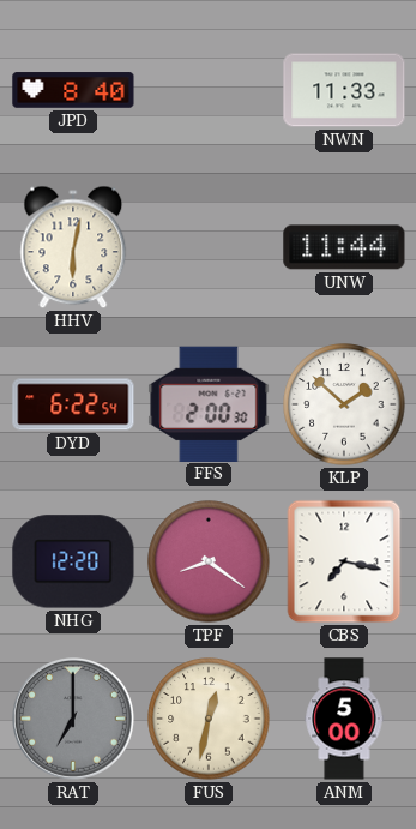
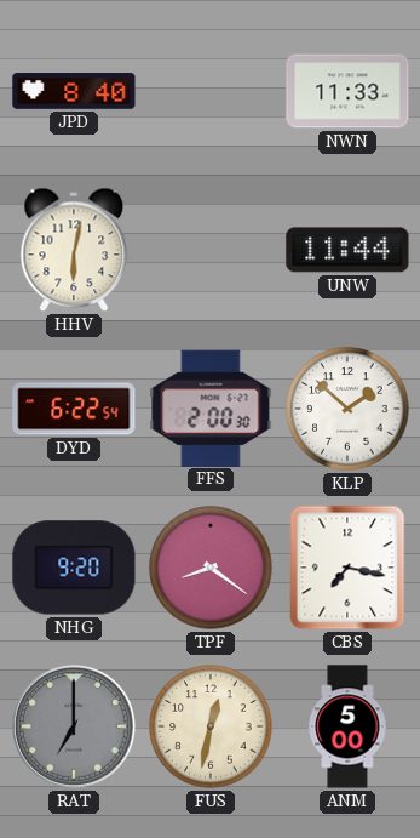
NHG: 12:20 -> 9:20 (74, 568)
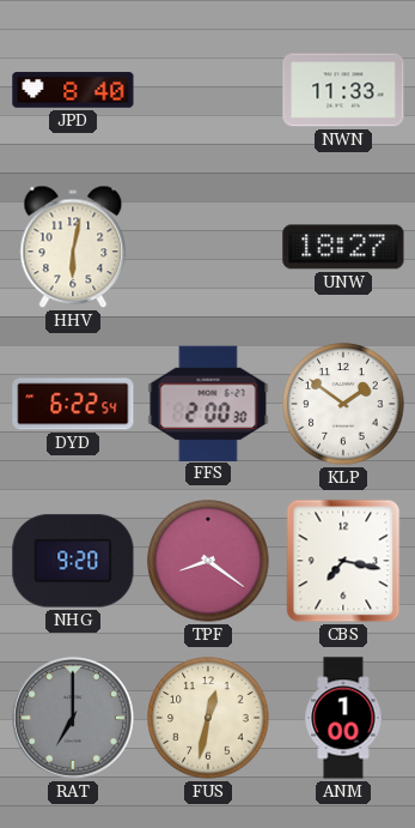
UNW: 11:44 -> 18:27 (343, 247)
KLP: 1:52 -> 1:51 (343, 404)
ANM: 5:00 -> 1:00 (343, 718)
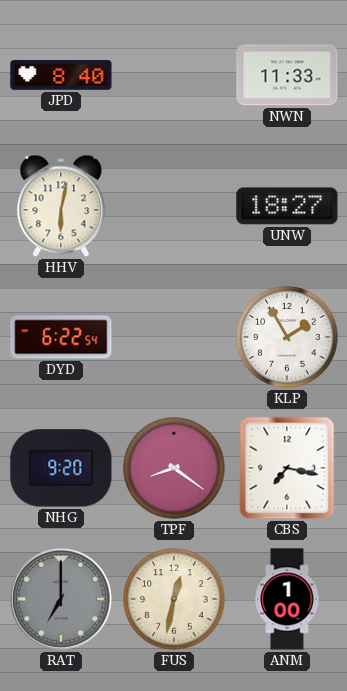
FFS: 2:00 -> none (208, 403)
KLP: 1:51 -> 1:55 (287, 337)
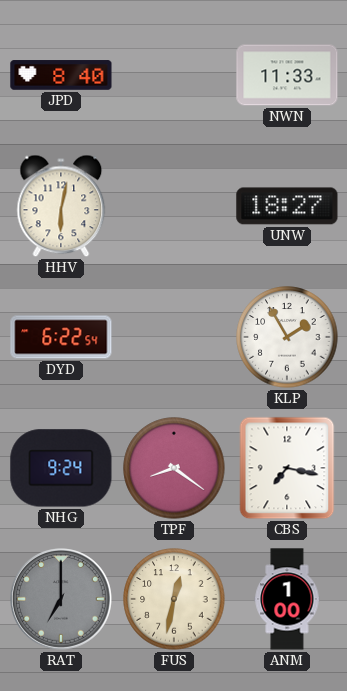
NHG: 9:20 -> 9:24 (61, 468)
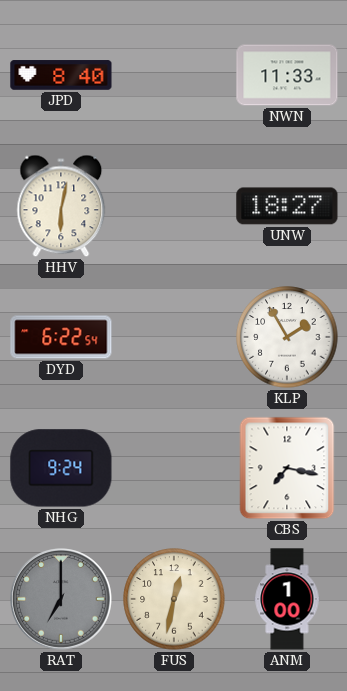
TPF: 8:21 -> none (174, 468)
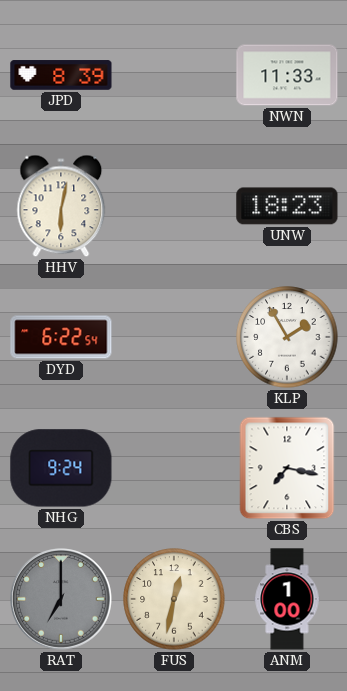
JPD: 8:40 -> 8:39 (61, 75)
UNW: 18:27 -> 18:23 (287, 206)
